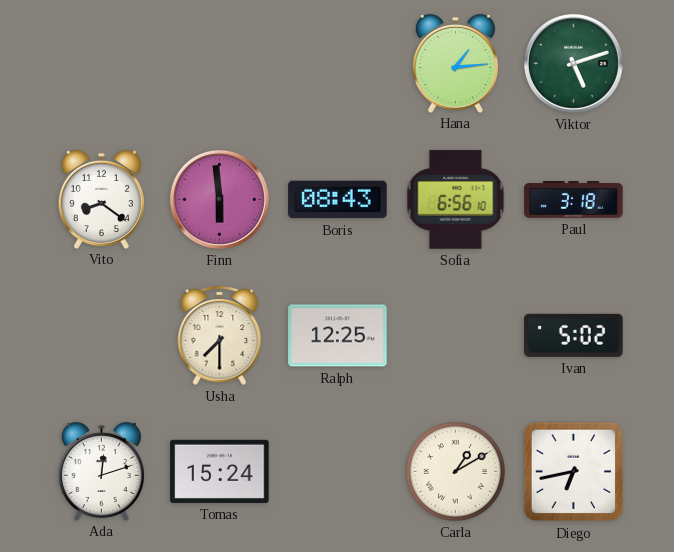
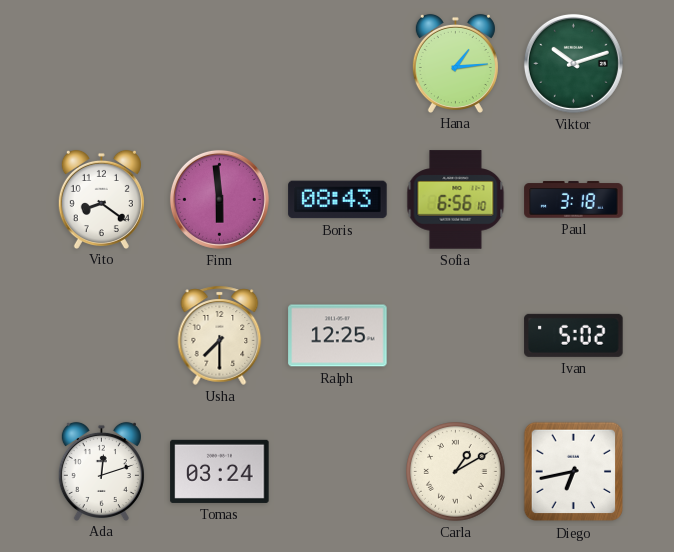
Viktor: 5:12 -> 10:12 (573, 63)
Tomas: 15:24 -> 03:24 (220, 471)
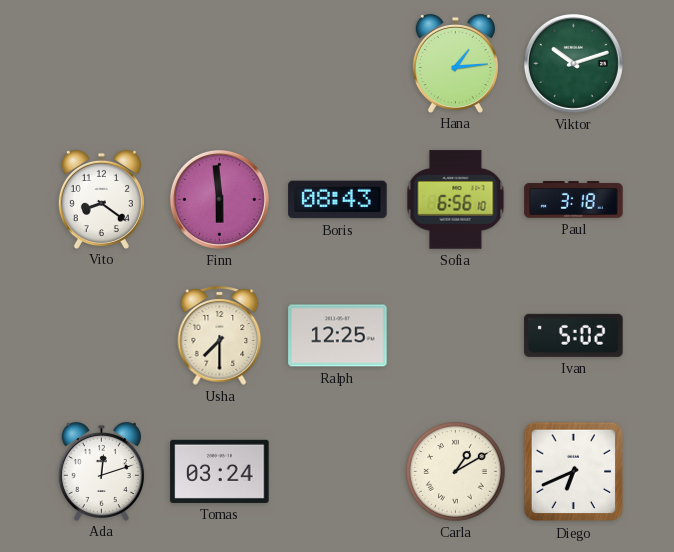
Diego: 6:43 -> 6:41 (574, 472)
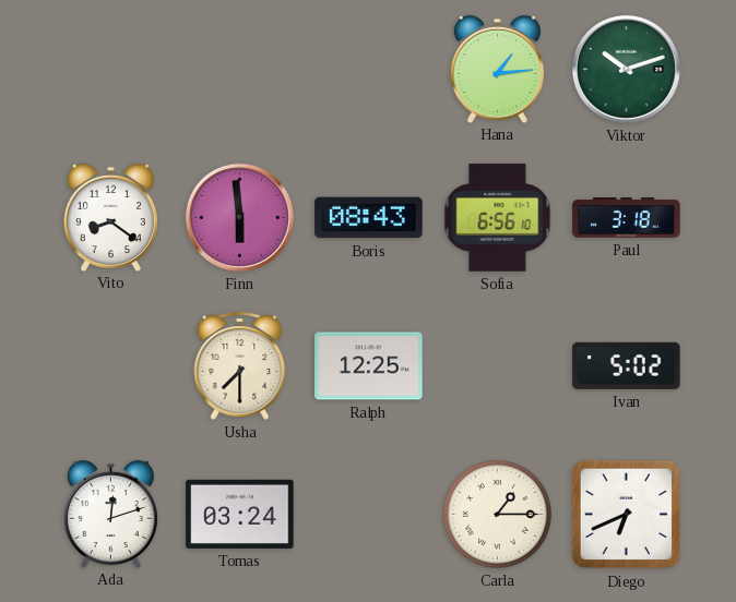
Carla: 1:10 -> 1:15 (498, 515)
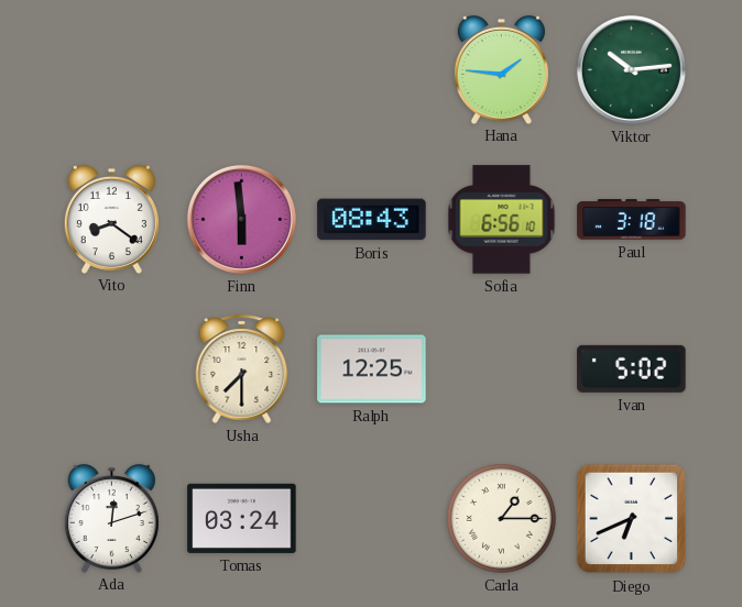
Hana: 1:14 -> 1:46 (501, 69)
Viktor: 10:12 -> 10:14 (631, 69)
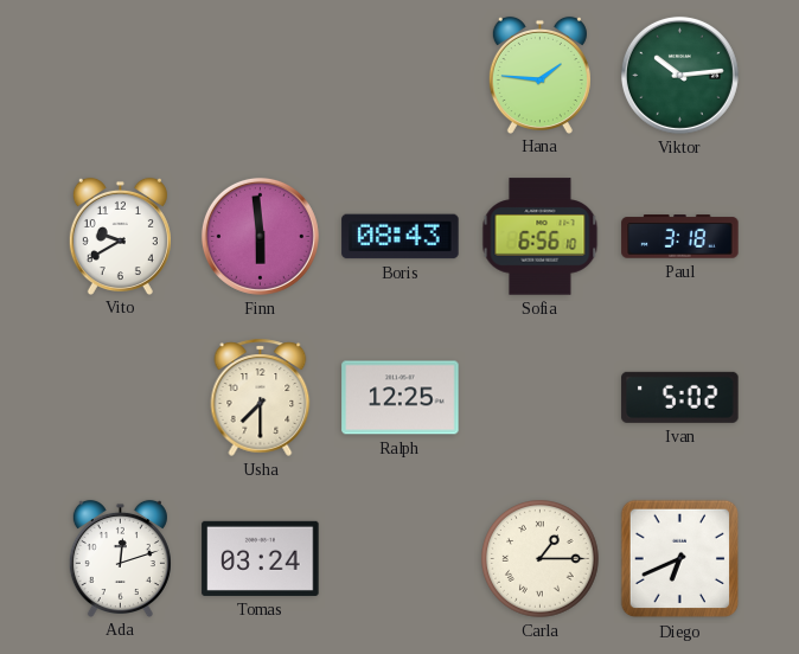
Vito: 8:21 -> 9:40 (120, 236)
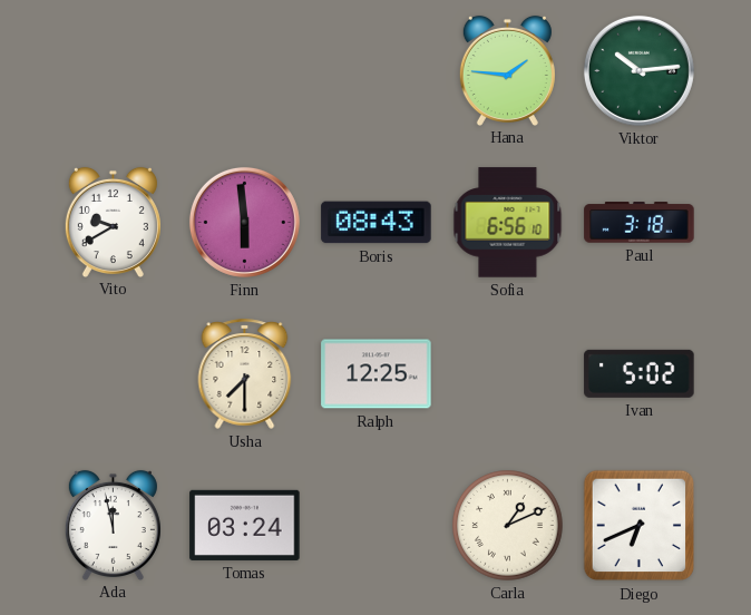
Ada: 12:12 -> 11:58 (113, 525)
Carla: 1:15 -> 1:11 (508, 526)
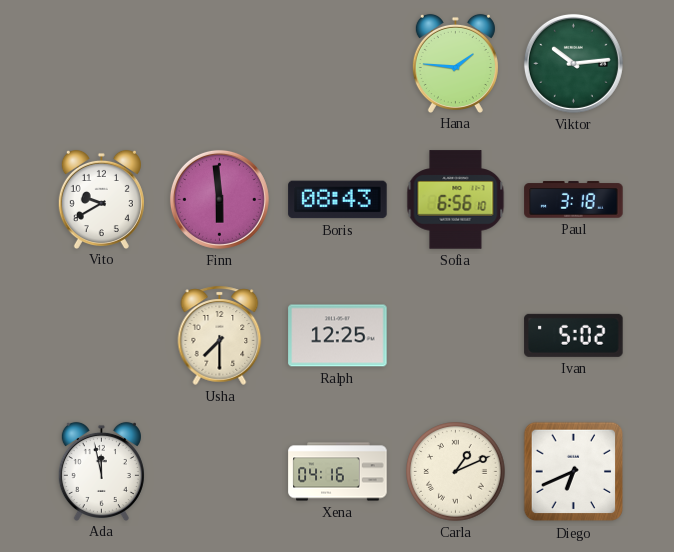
Tomas: 03:24 -> none (245, 525)
Xena: none -> 04:16 (338, 472)
